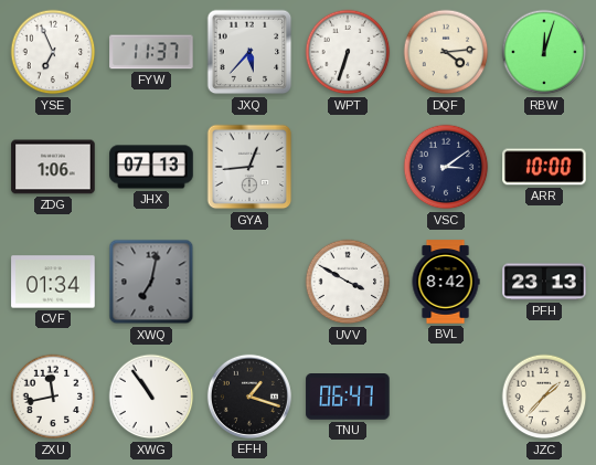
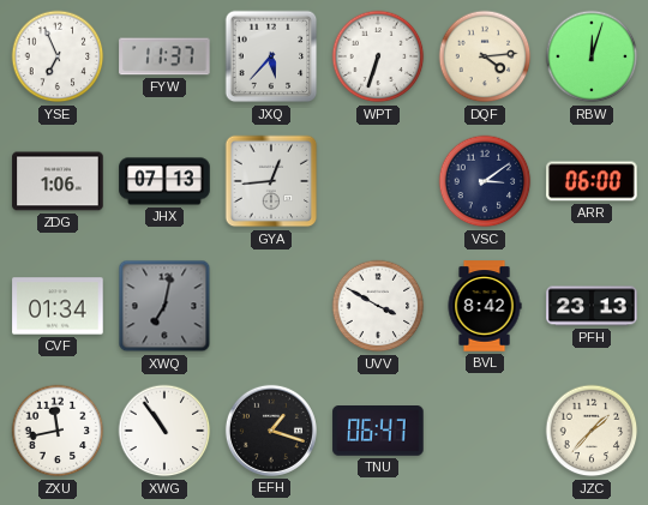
ARR: 10:00 -> 06:00 (592, 181)
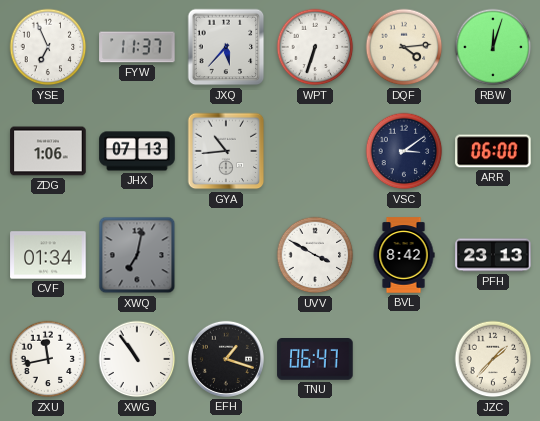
GYA: 12:44 -> 10:44 (226, 151)
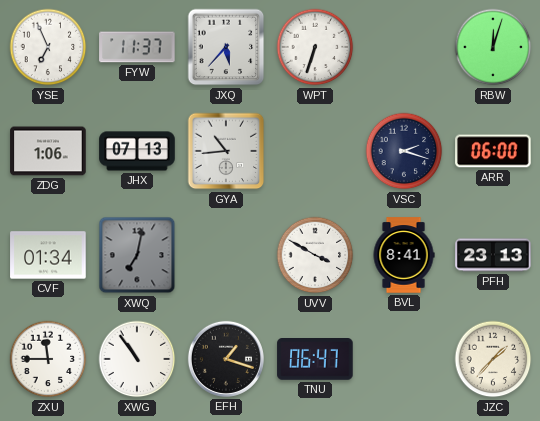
DQF: 4:14 -> none (404, 47)
VSC: 3:09 -> 2:18 (404, 151)
BVL: 8:42 -> 8:41 (404, 255)
ZXU: 11:43 -> 11:45 (48, 359)
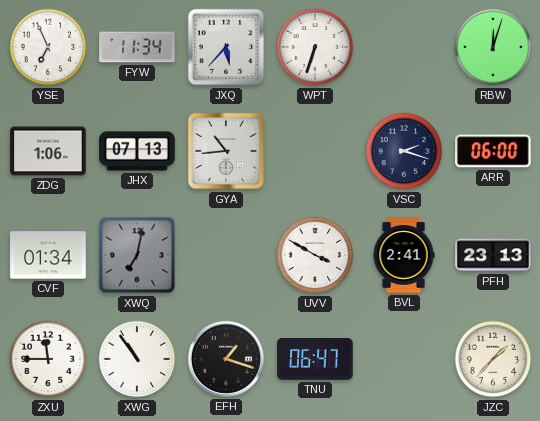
FYW: 11:37 -> 11:34 (137, 47)
BVL: 8:41 -> 2:41 (404, 255)
